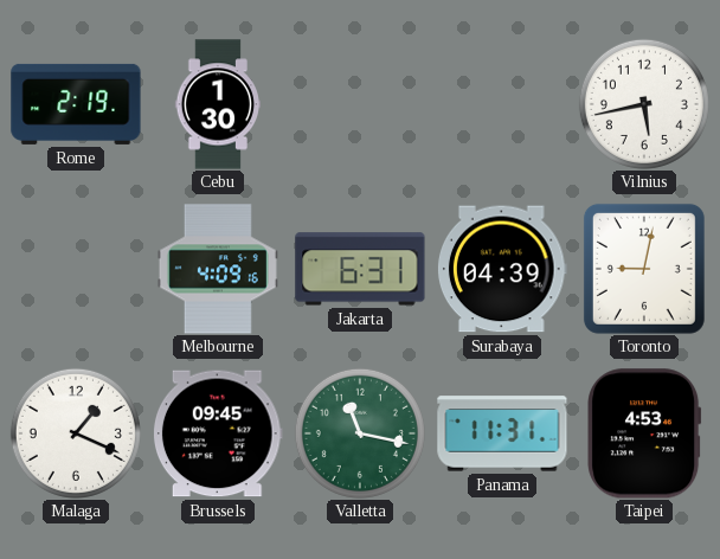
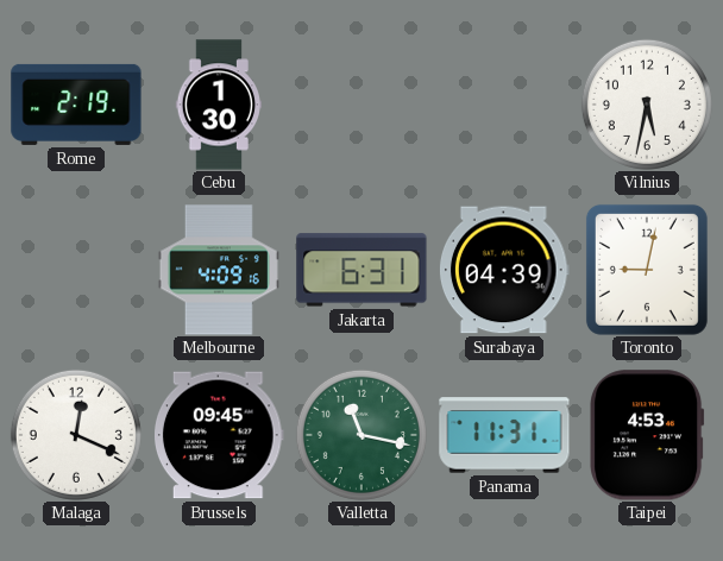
Vilnius: 5:43 -> 5:32 (647, 105)
Malaga: 1:19 -> 12:19 (76, 435)
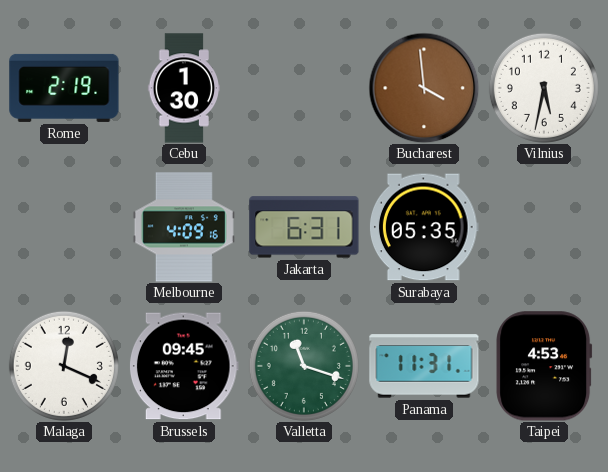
Bucharest: none -> 3:59 (424, 88)
Surabaya: 04:39 -> 05:35 (425, 227)
Toronto: 9:02 -> none (647, 270)
Valletta: 11:17 -> 11:18 (304, 366)
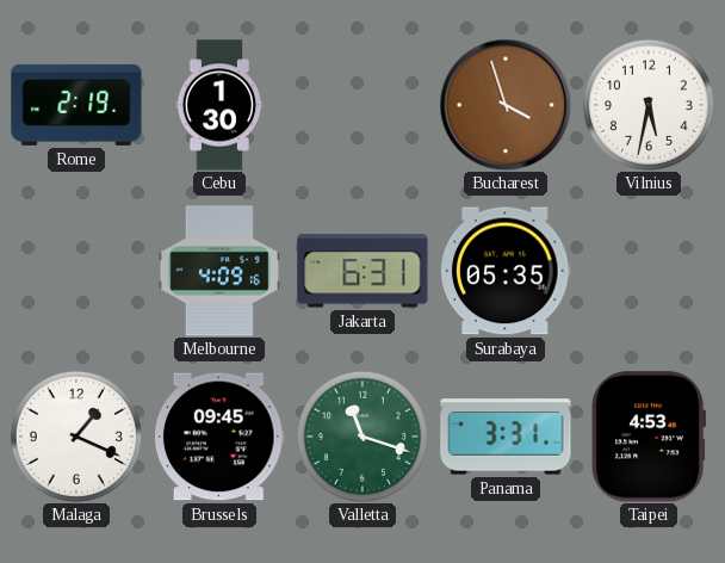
Bucharest: 3:59 -> 3:57 (506, 105)
Malaga: 12:19 -> 1:19 (76, 437)
Panama: 11:31 -> 3:31 (506, 437)
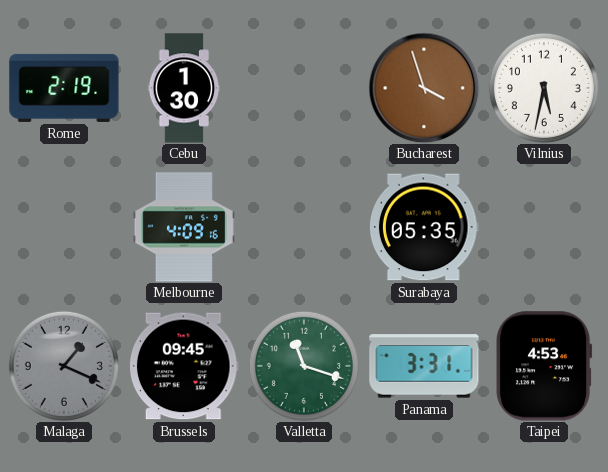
Jakarta: 6:31 -> none (362, 271)
Malaga dial: white -> grey (64, 366)
